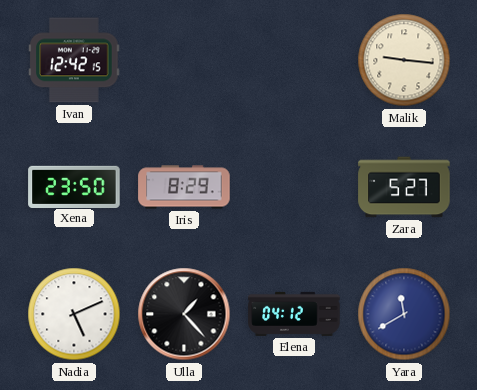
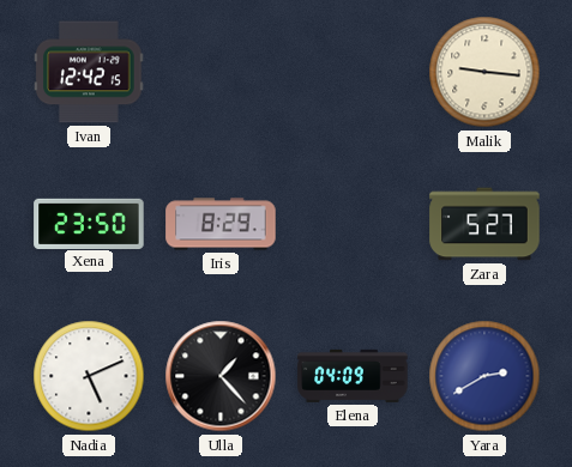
Elena: 04:12 -> 04:09 (353, 376)
Yara: 11:40 -> 2:40 (484, 376)
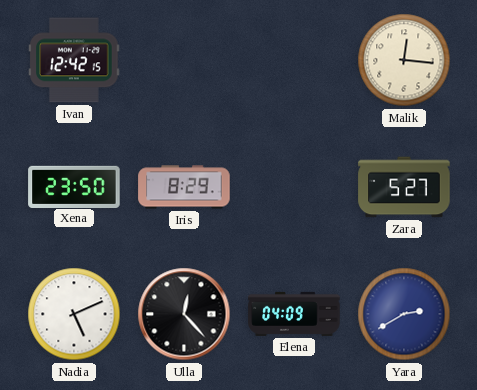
Malik: 9:16 -> 12:16 (404, 60)
Ulla: 1:23 -> 12:23 (184, 314)
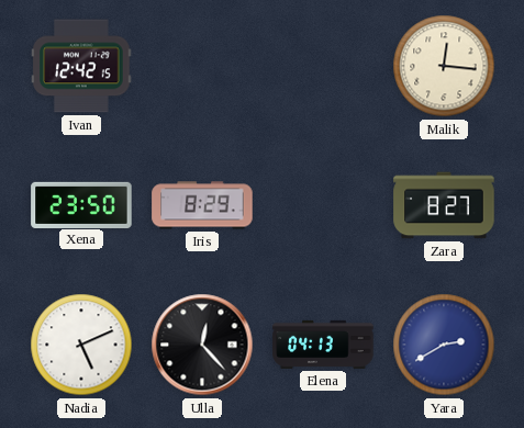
Zara: 5:27 -> 8:27 (444, 205)
Elena: 04:09 -> 04:13 (323, 345)
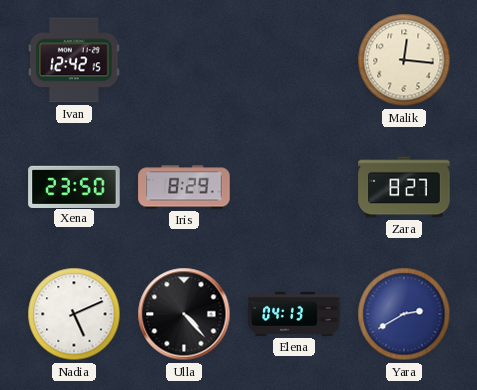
Ulla: 12:23 -> 4:23 (184, 314)
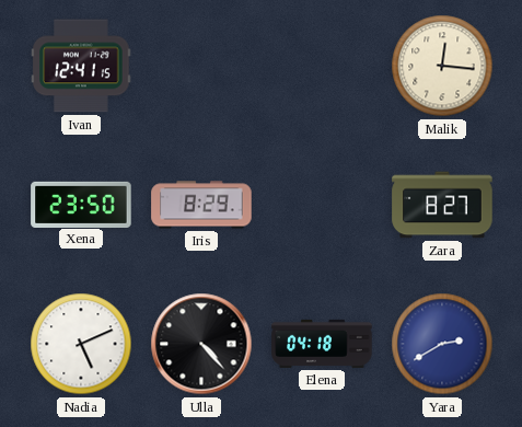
Ivan: 12:42 -> 12:41 (81, 66)
Elena: 04:13 -> 04:18 (322, 344)
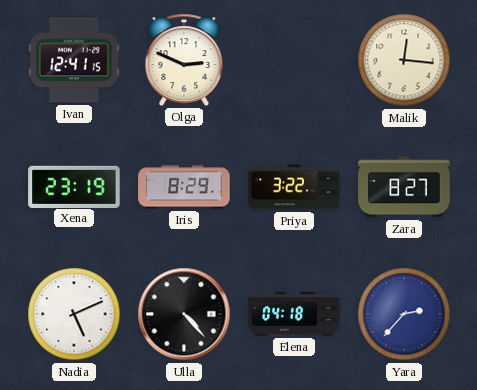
Olga: none -> 2:49 (184, 60)
Xena: 23:50 -> 23:19 (74, 186)
Priya: none -> 3:22 (294, 187)
Yara: 2:40 -> 2:37 (404, 314)
